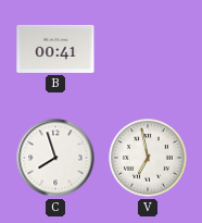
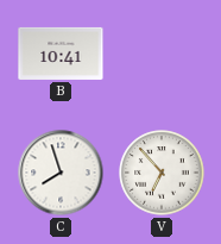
B: 00:41 -> 10:41 (61, 54)
V: 6:58 -> 6:53 (162, 173)
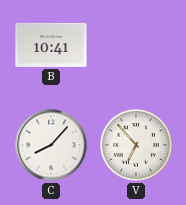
C: 7:57 -> 8:07 (51, 145)
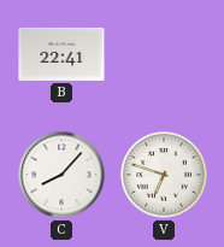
B: 10:41 -> 22:41 (61, 54)
V: 6:53 -> 6:48 (164, 175)
